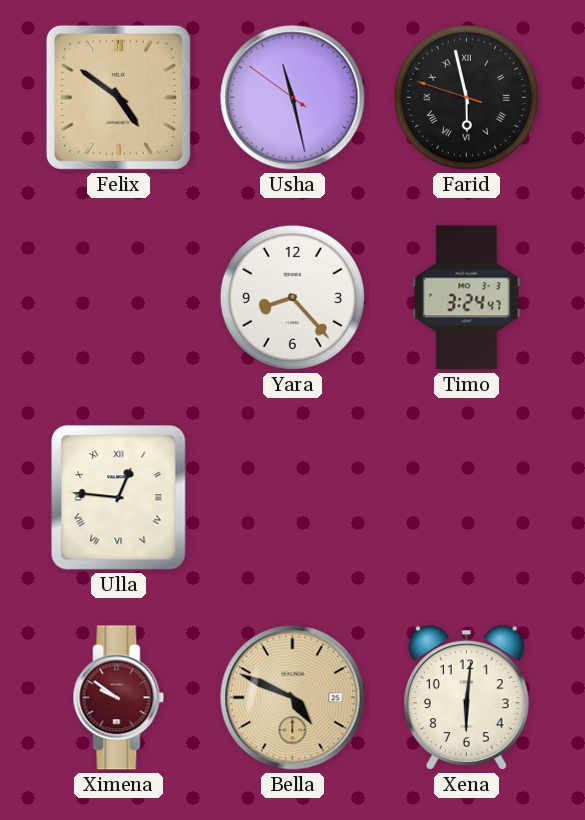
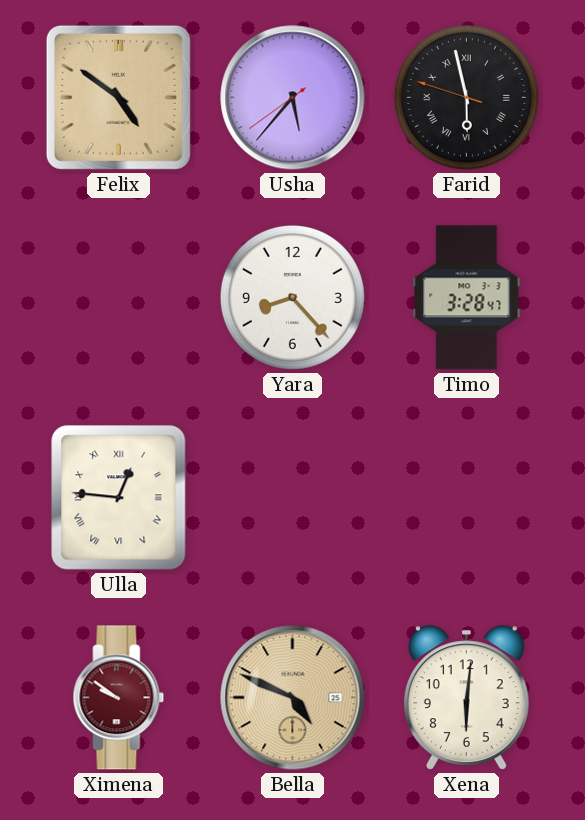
Usha: 11:27 -> 5:36 (293, 98)
Timo: 3:24 -> 3:28 (467, 298)
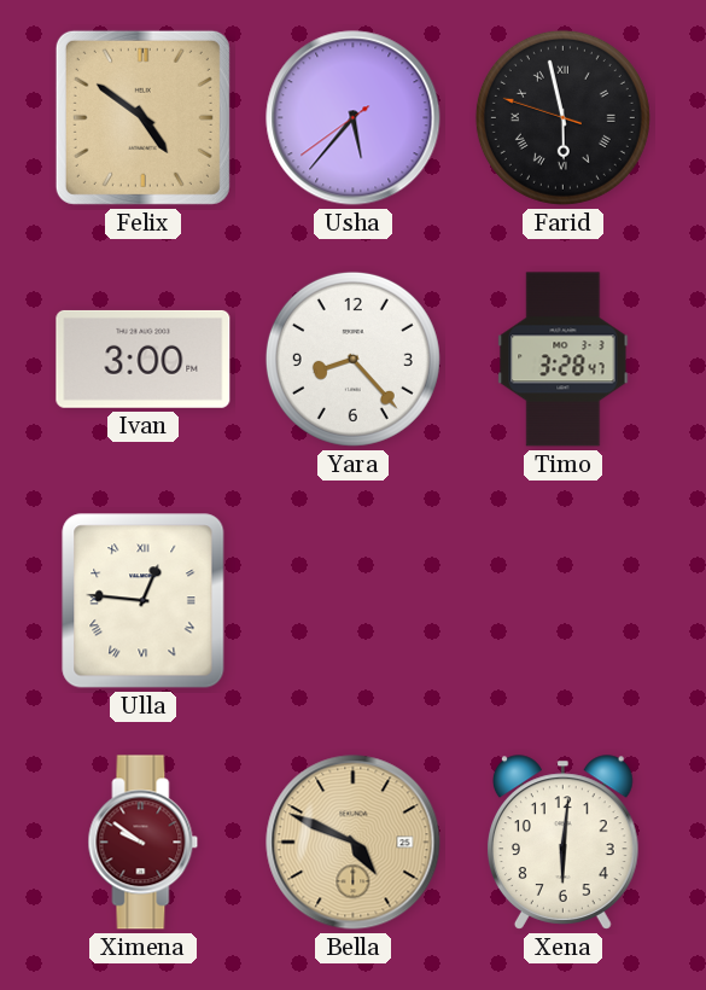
Ivan: none -> 3:00 (144, 359)
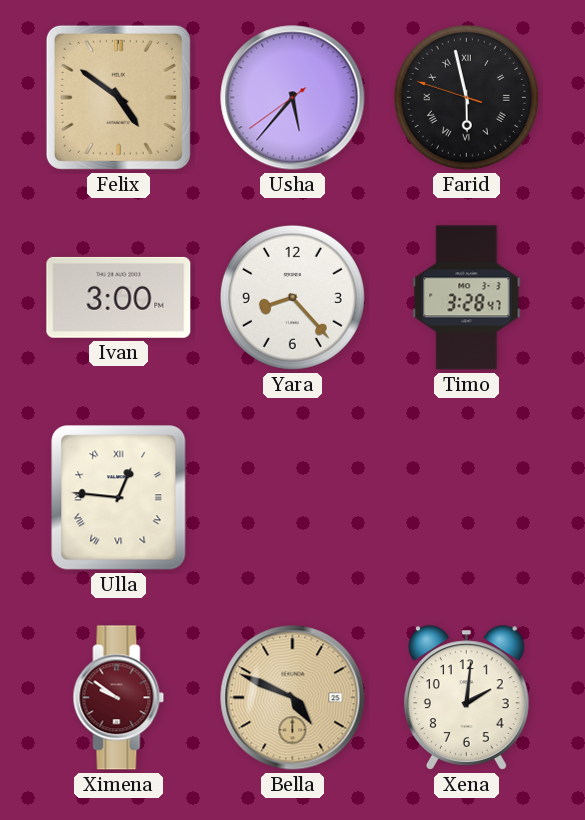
Xena: 6:01 -> 2:01 (466, 698)
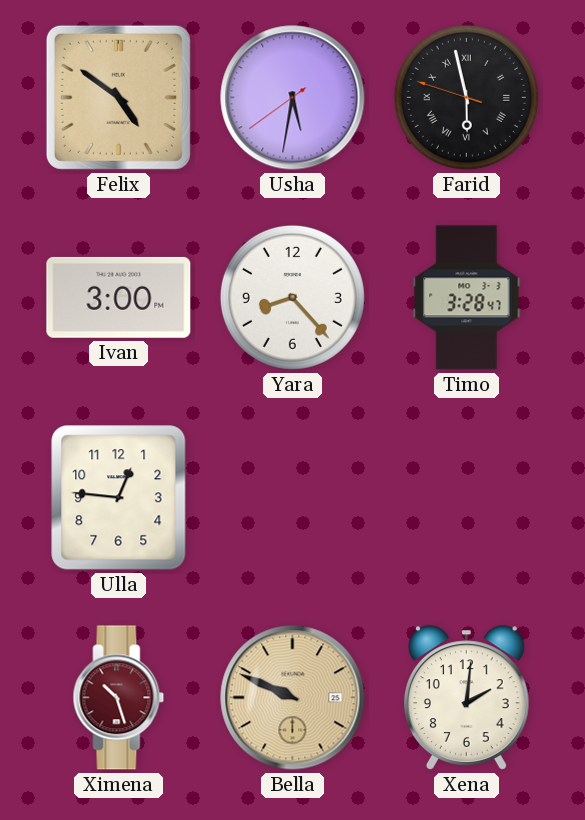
Usha: 5:36 -> 5:31 (293, 98)
Ulla numerals: Roman -> Arabic (119, 498)
Ximena: 9:51 -> 10:27 (119, 698)
Bella: 4:49 -> 9:49 (293, 698)
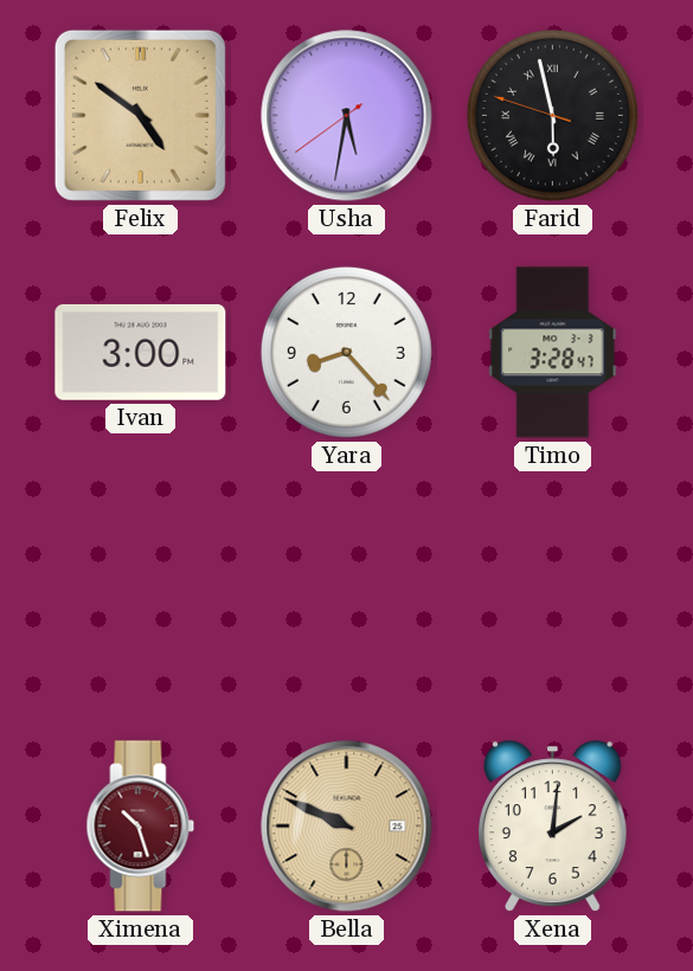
Ulla: 12:46 -> none (119, 498)
